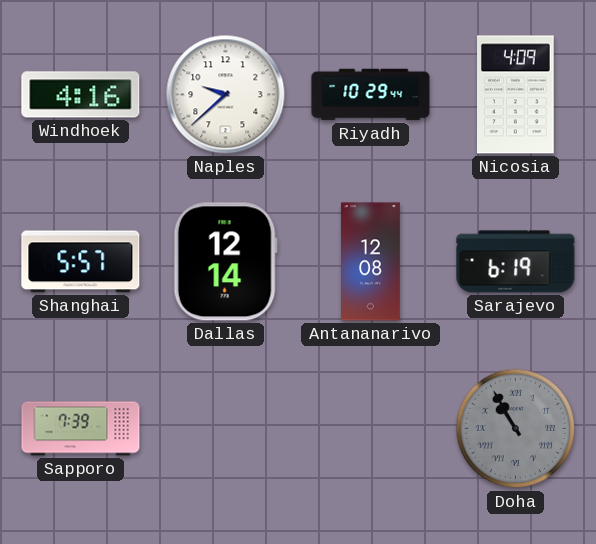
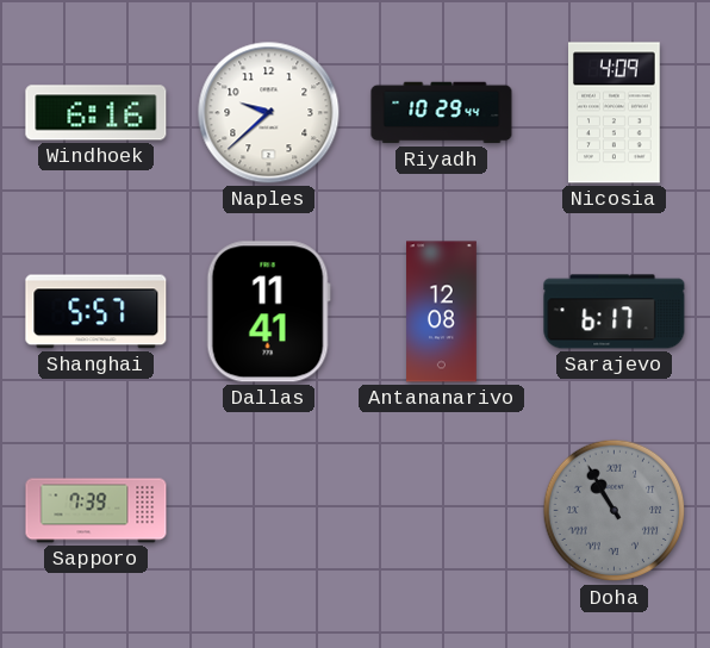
Windhoek: 4:16 -> 6:16 (96, 113)
Dallas: 12:14 -> 11:41 (268, 312)
Sarajevo: 6:19 -> 6:17 (615, 312)
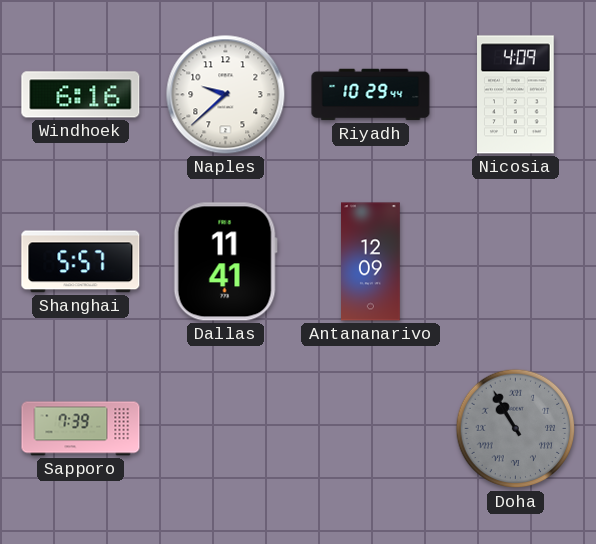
Antananarivo: 12:08 -> 12:09 (371, 262)
Sarajevo: 6:17 -> none (615, 312)
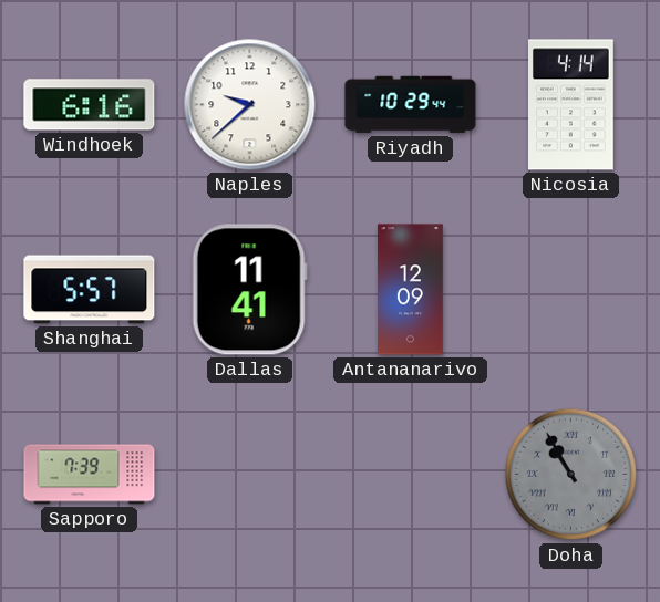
Nicosia: 4:09 -> 4:14 (571, 105)
